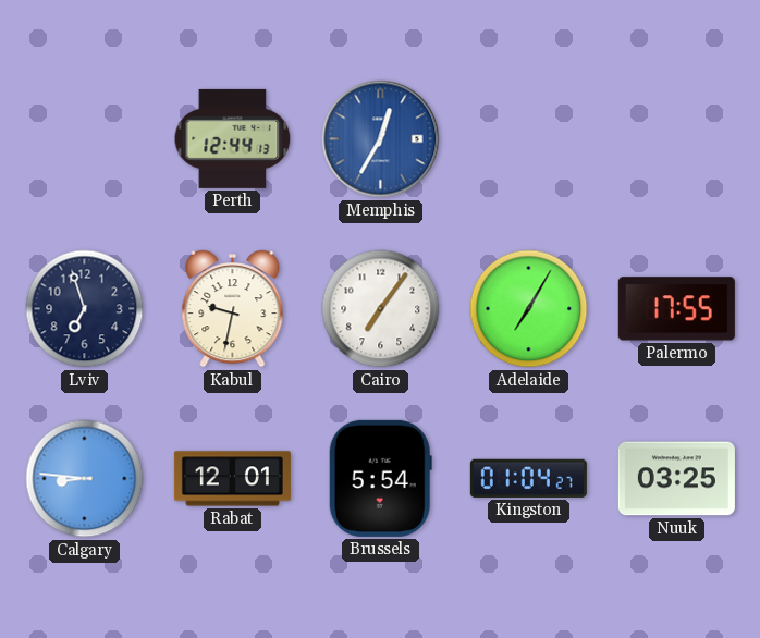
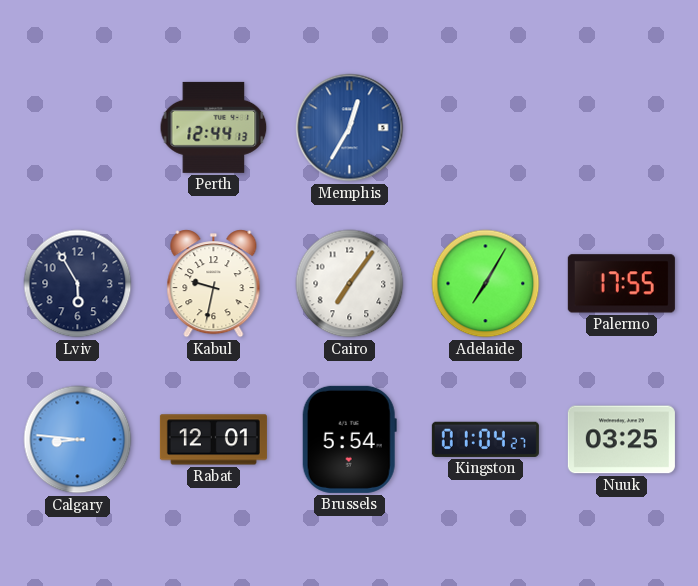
Lviv: 6:57 -> 5:55 (78, 284)
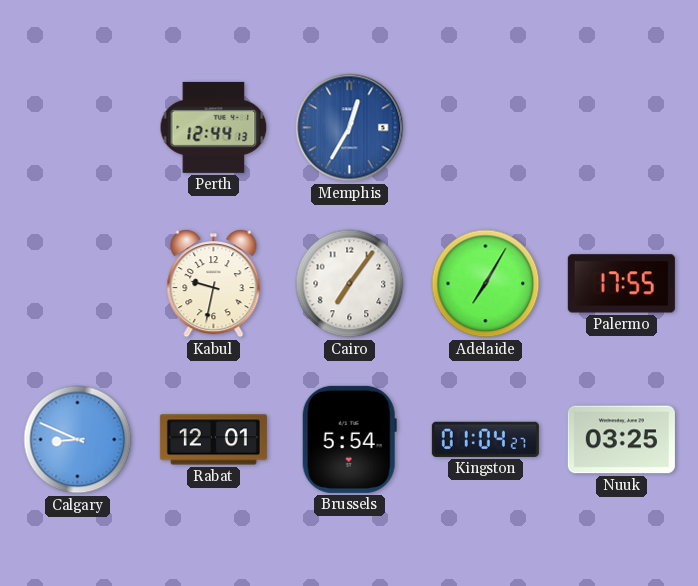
Lviv: 5:55 -> none (78, 284)
Calgary: 8:46 -> 8:49 (78, 440)
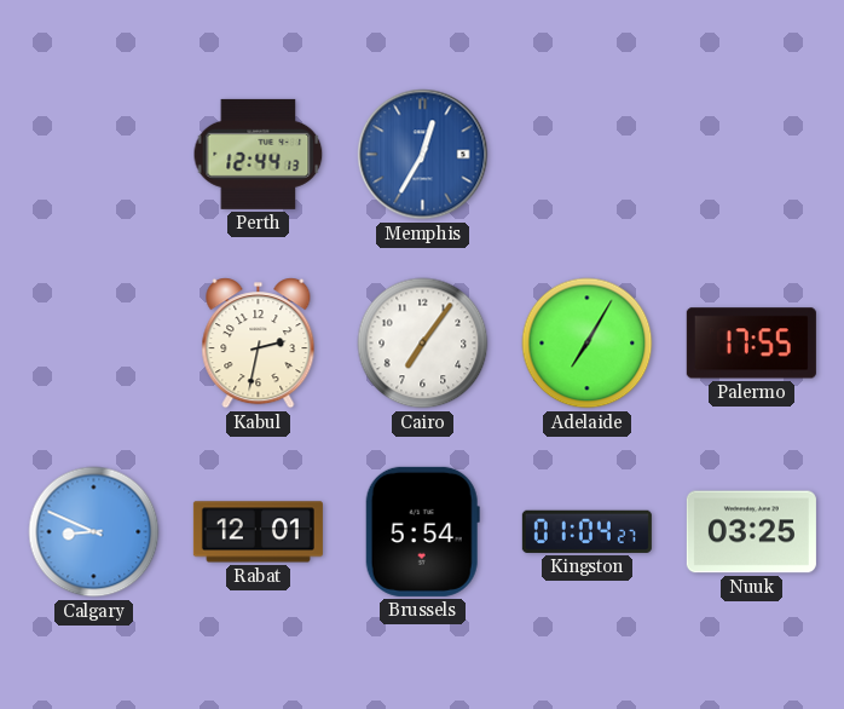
Kabul: 9:32 -> 2:32 (259, 344)
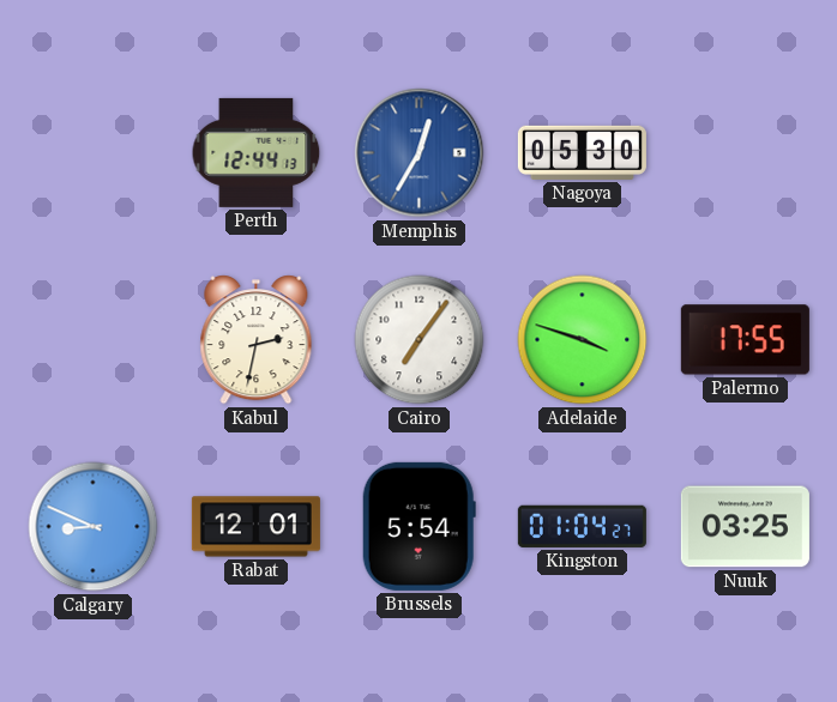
Nagoya: none -> 05:30 (582, 152)
Adelaide: 7:05 -> 3:48 (583, 340)
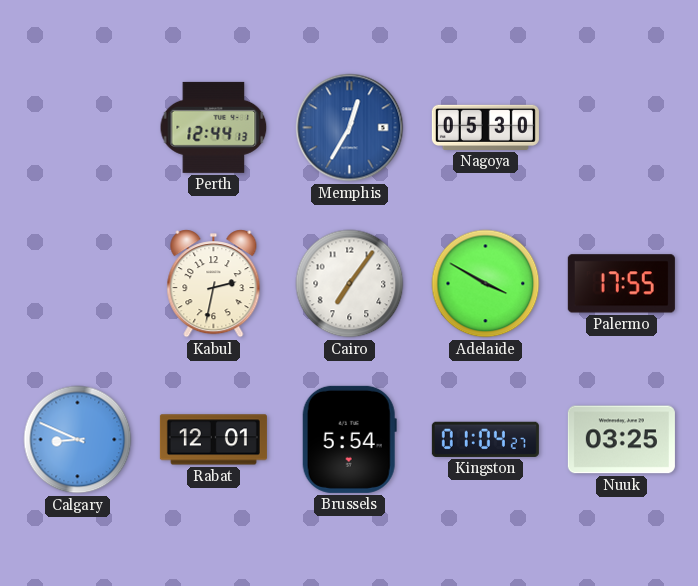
Adelaide: 3:48 -> 3:50 (486, 284)
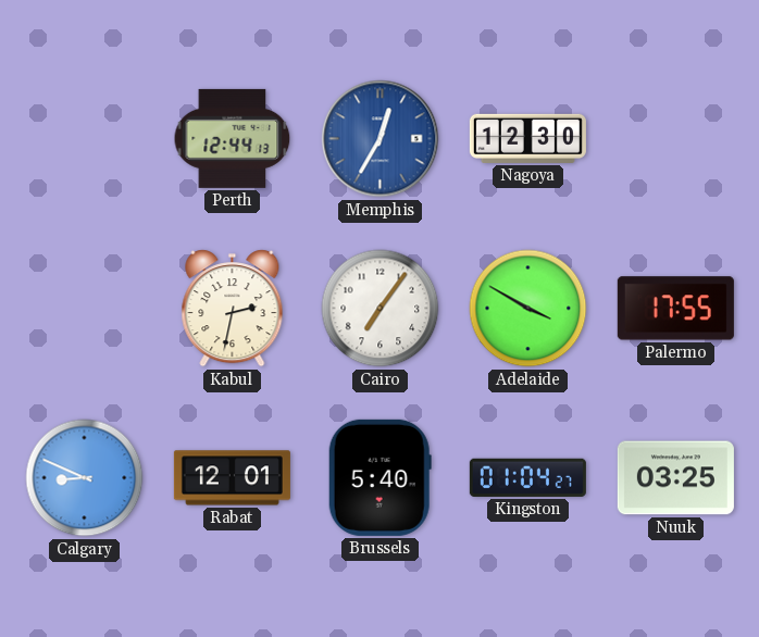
Nagoya: 05:30 -> 12:30 (527, 138)
Brussels: 5:54 -> 5:40 (379, 477)
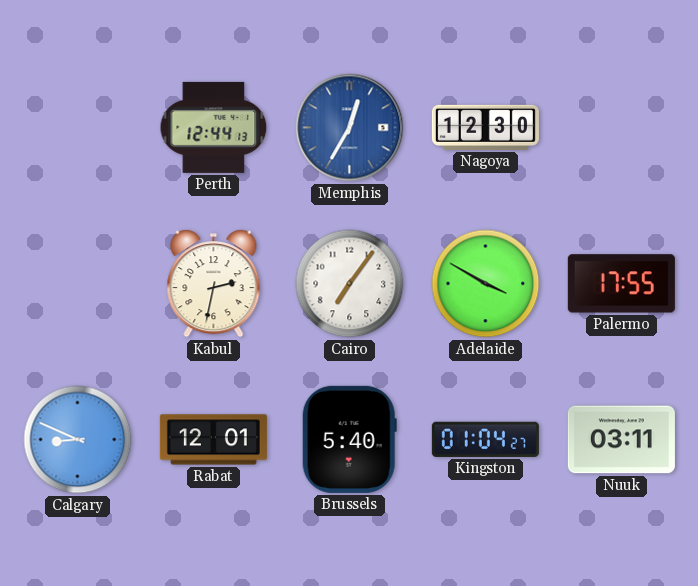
Nuuk: 03:25 -> 03:11 (621, 440)
